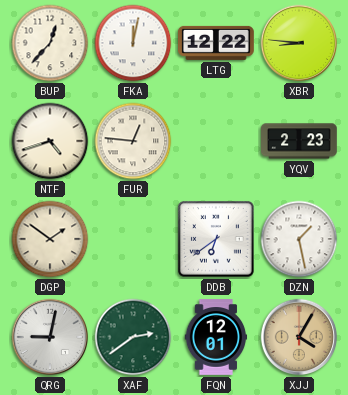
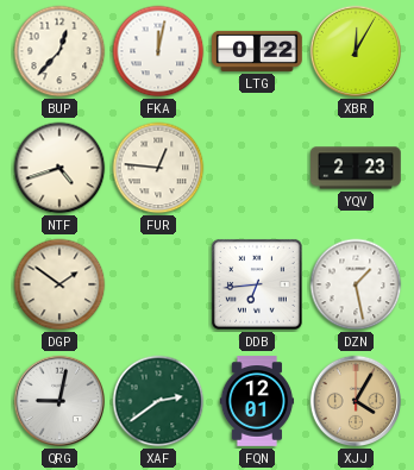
LTG: 12:22 -> 0:22 (258, 51)
XBR: 8:46 -> 12:05 (356, 51)
DDB: 6:39 -> 6:44 (257, 284)
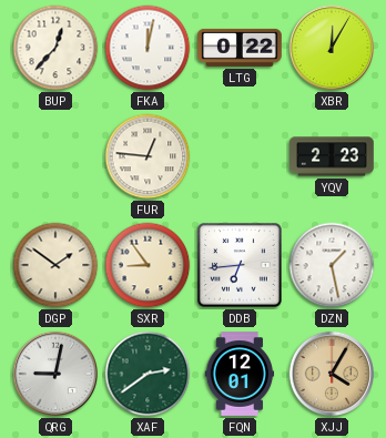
NTF: 4:42 -> none (59, 168)
SXR: none -> 8:54 (148, 265)
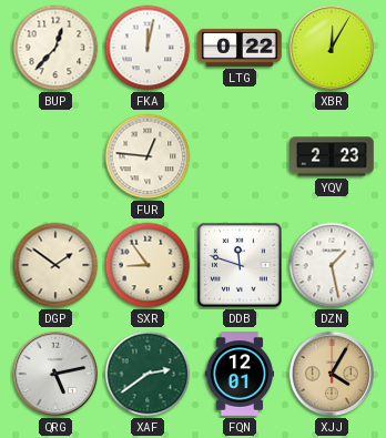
DDB: 6:44 -> 11:48 (240, 265)
QRG: 9:02 -> 5:13 (55, 374)
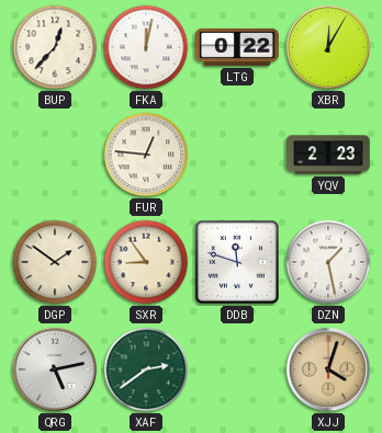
FQN: 12:01 -> none (240, 374)
XJJ: 4:05 -> 4:03 (328, 369)
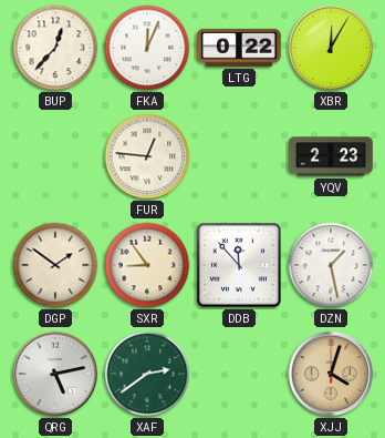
FKA: 12:02 -> 12:04 (147, 48)
DDB: 11:48 -> 11:53 (239, 265)
